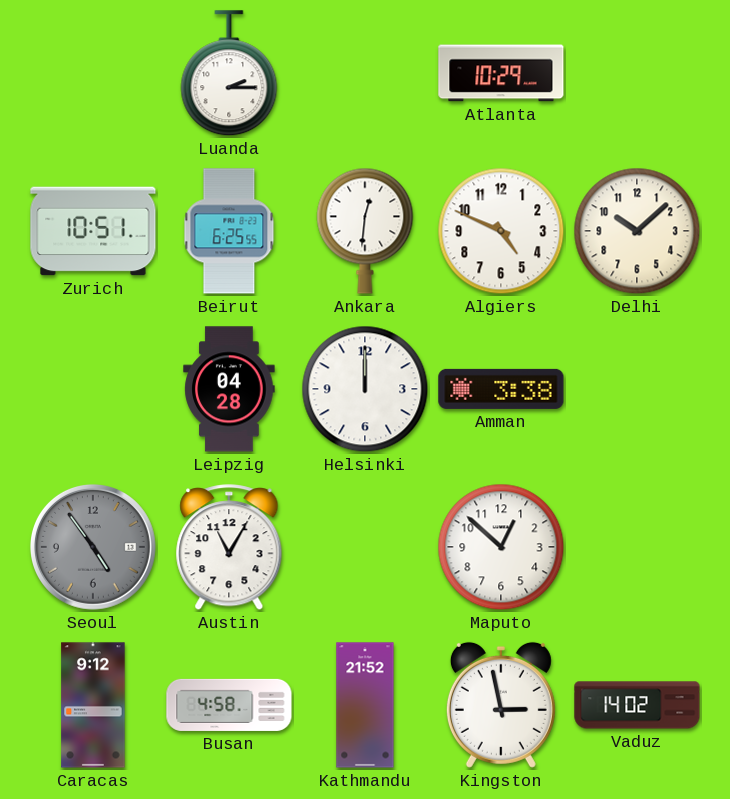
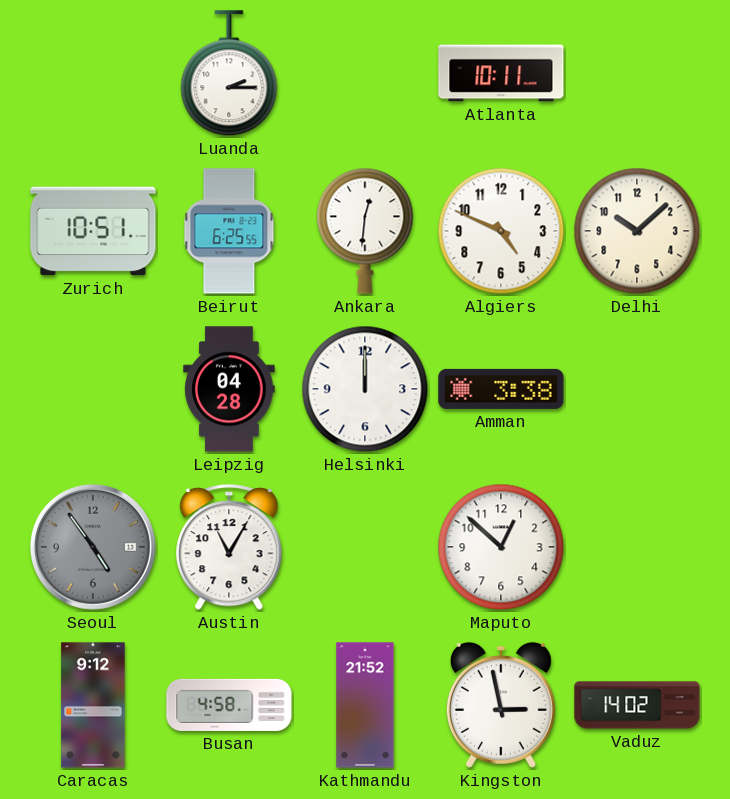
Atlanta: 10:29 -> 10:11 (501, 73)
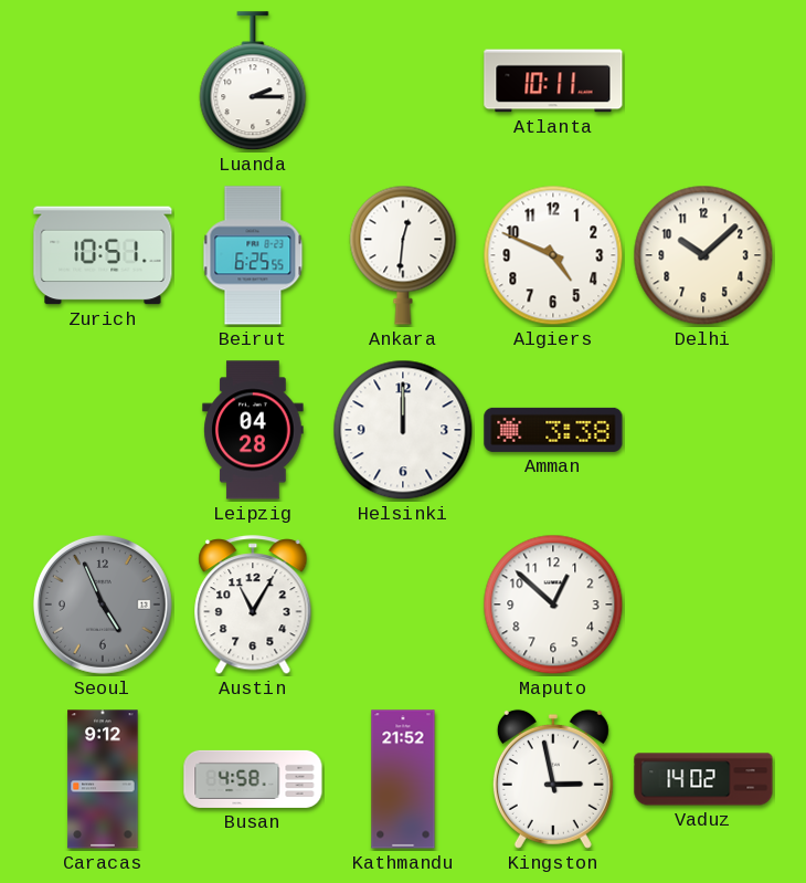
Seoul: 4:54 -> 4:56 (103, 605)
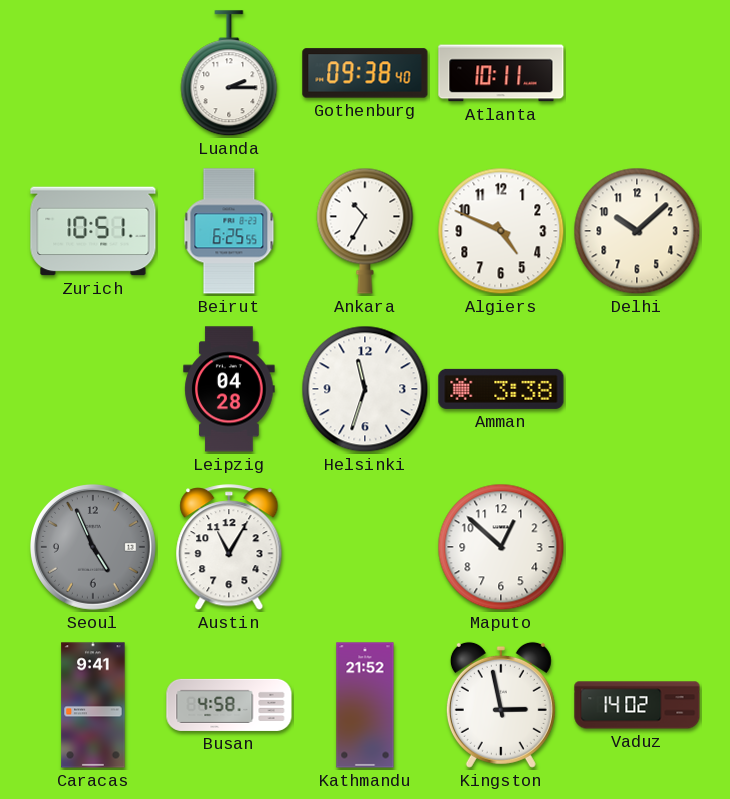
Gothenburg: none -> 09:38 (365, 73)
Ankara: 12:31 -> 10:35 (365, 231)
Helsinki: 12:00 -> 11:33 (365, 389)
Caracas: 9:12 -> 9:41 (93, 705)
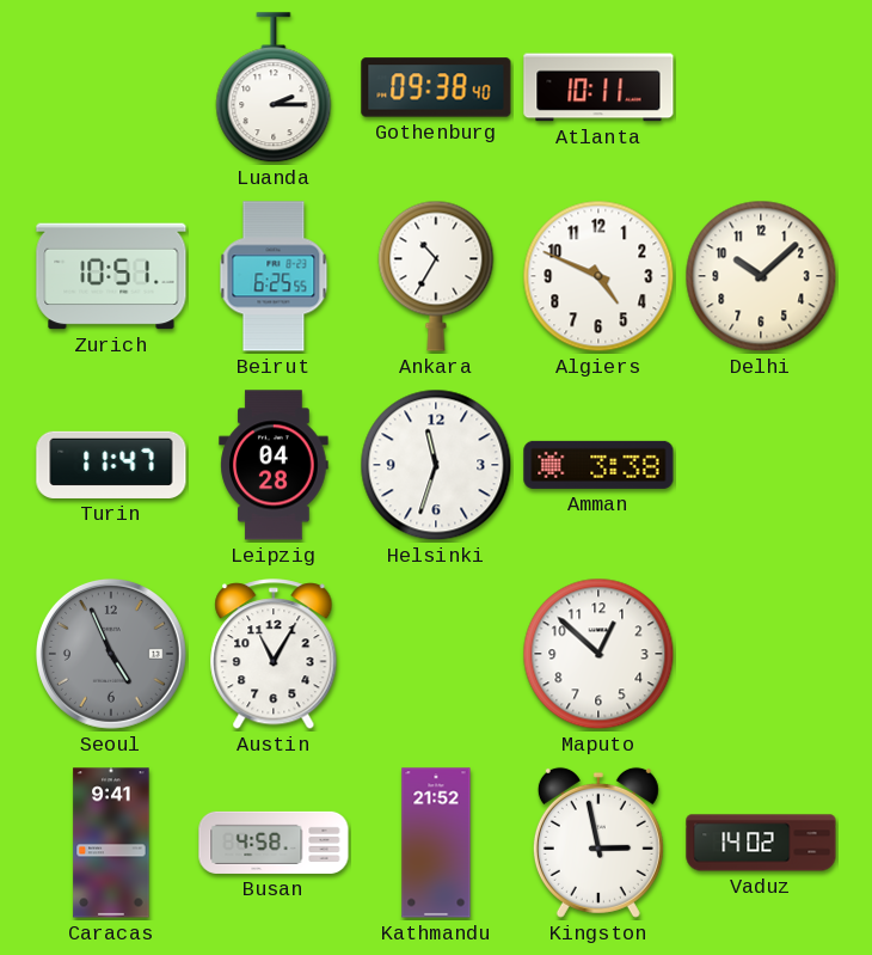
Turin: none -> 11:47 (111, 465)
